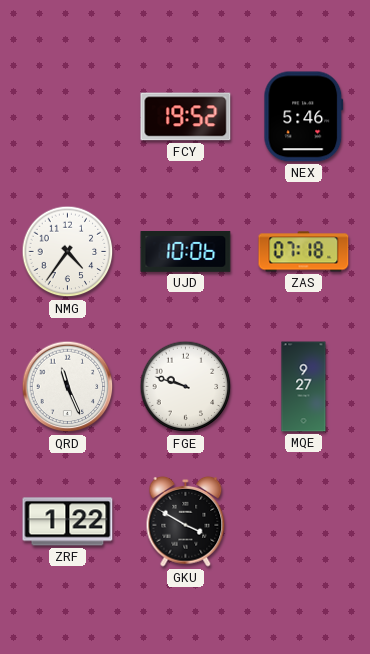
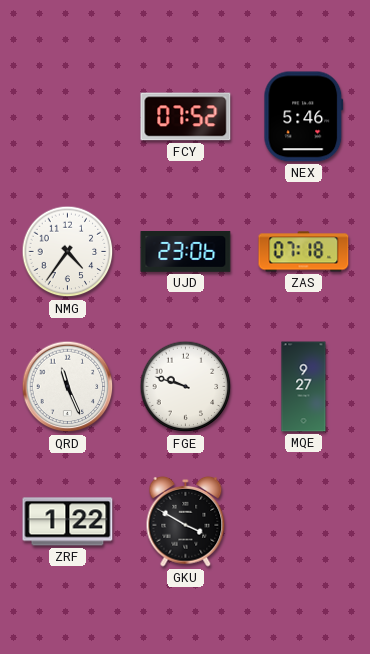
FCY: 19:52 -> 07:52 (186, 117)
UJD: 10:06 -> 23:06 (186, 252)
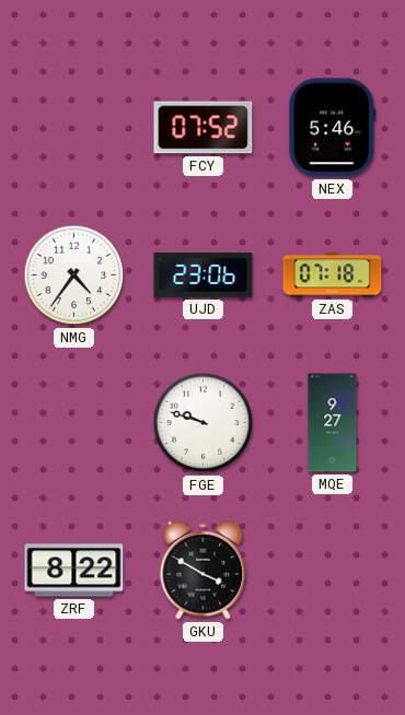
QRD: 11:26 -> none (68, 387)
ZRF: 1:22 -> 8:22 (74, 571)
